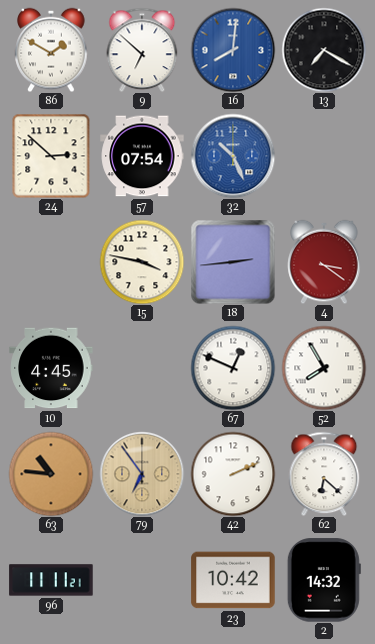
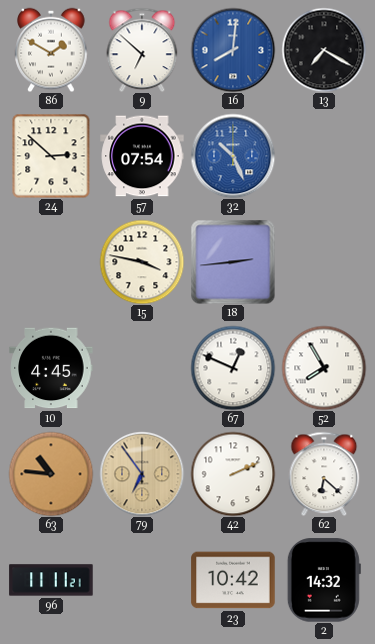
4: 3:21 -> none (324, 262)
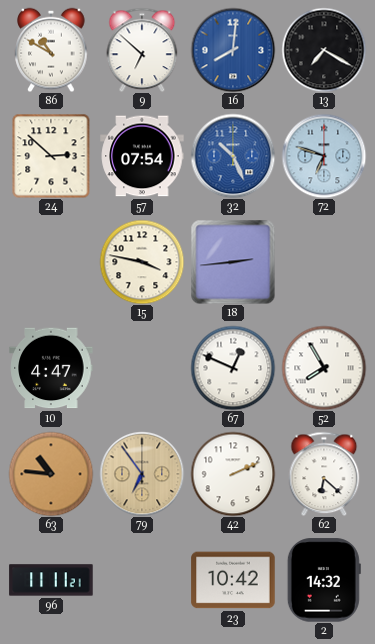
86: 1:50 -> 10:50 (51, 50)
72: none -> 6:48 (324, 156)
10: 4:45 -> 4:47 (51, 368)
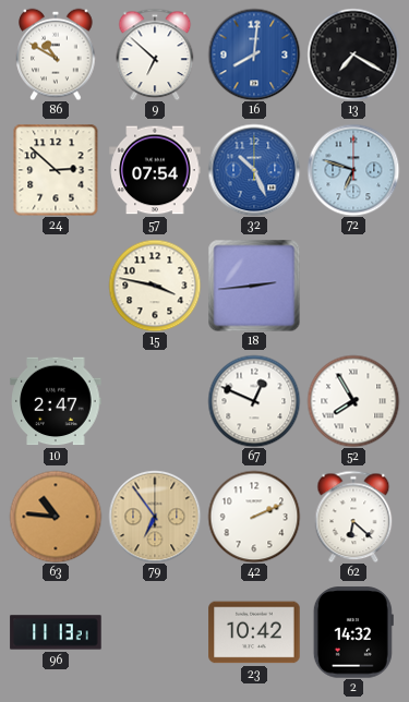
10: 4:47 -> 2:47 (56, 401)
96: 11:11 -> 11:13 (56, 632)
